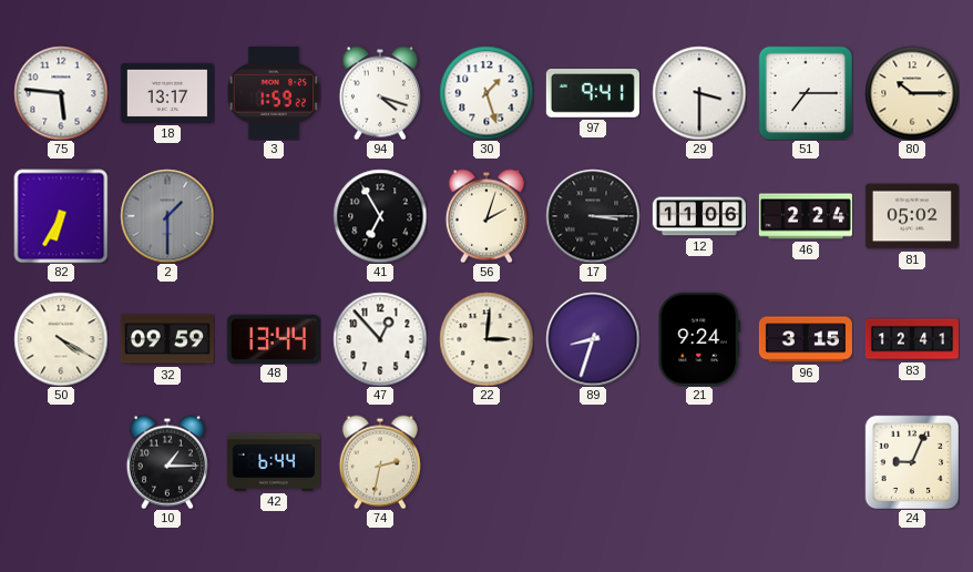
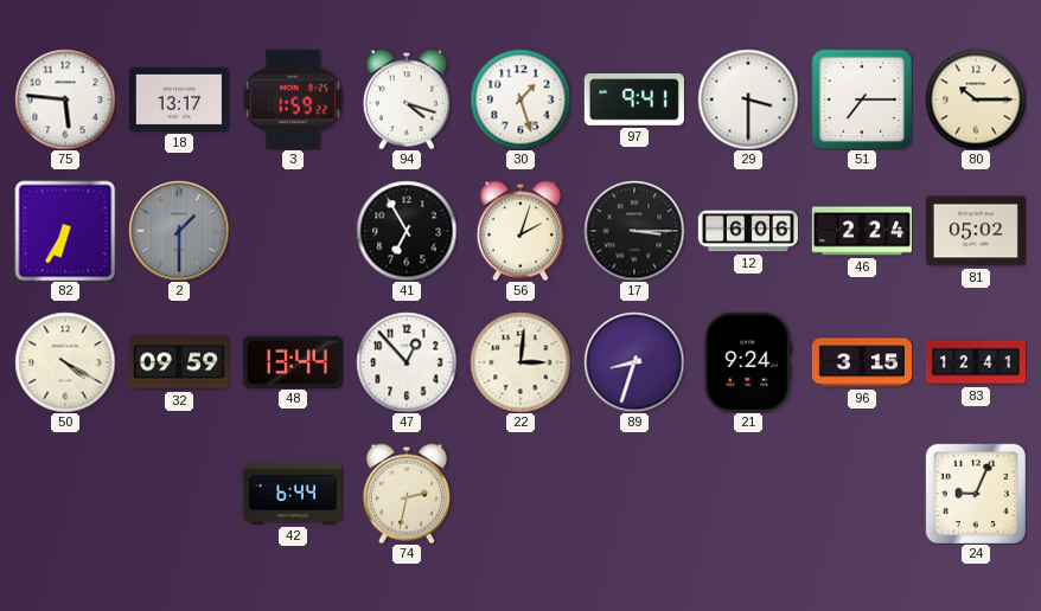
12: 11:06 -> 6:06 (748, 231)
10: 1:15 -> none (167, 462)
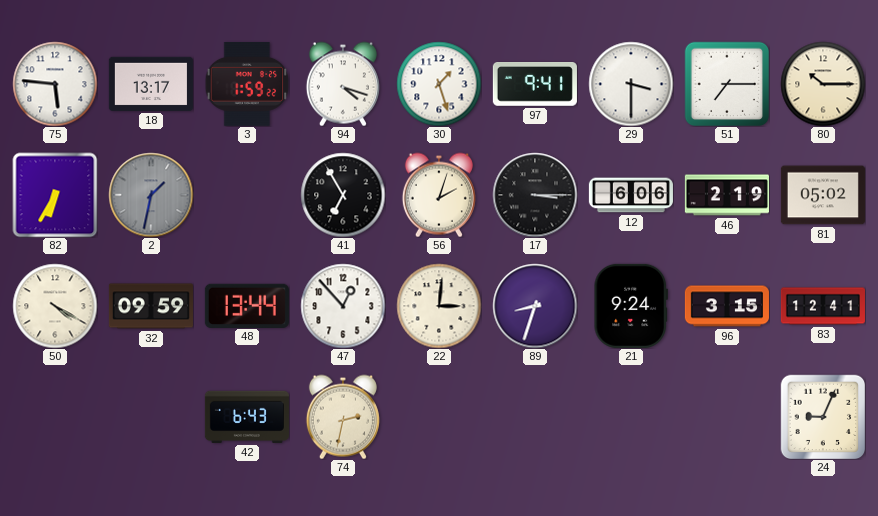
2: 1:30 -> 1:32 (151, 195)
46: 2:24 -> 2:19 (727, 195)
42: 6:44 -> 6:43 (247, 417)
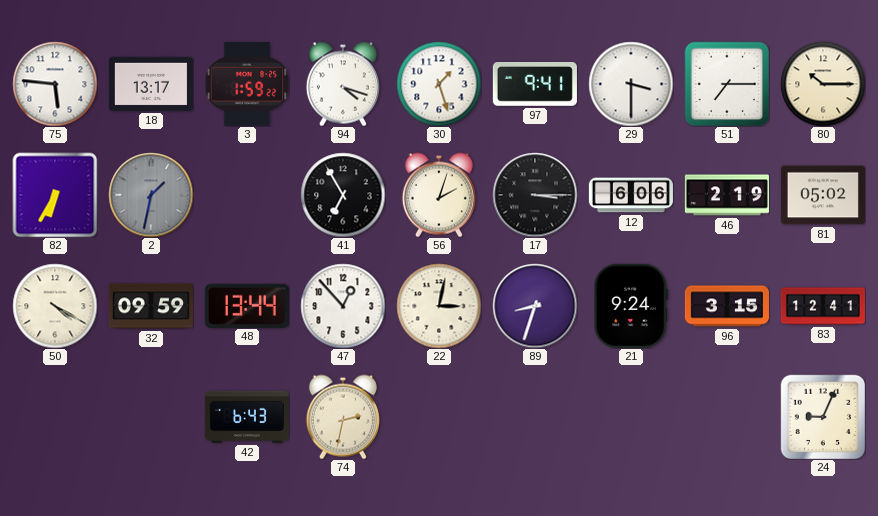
22: 3:01 -> 3:02 (439, 306)
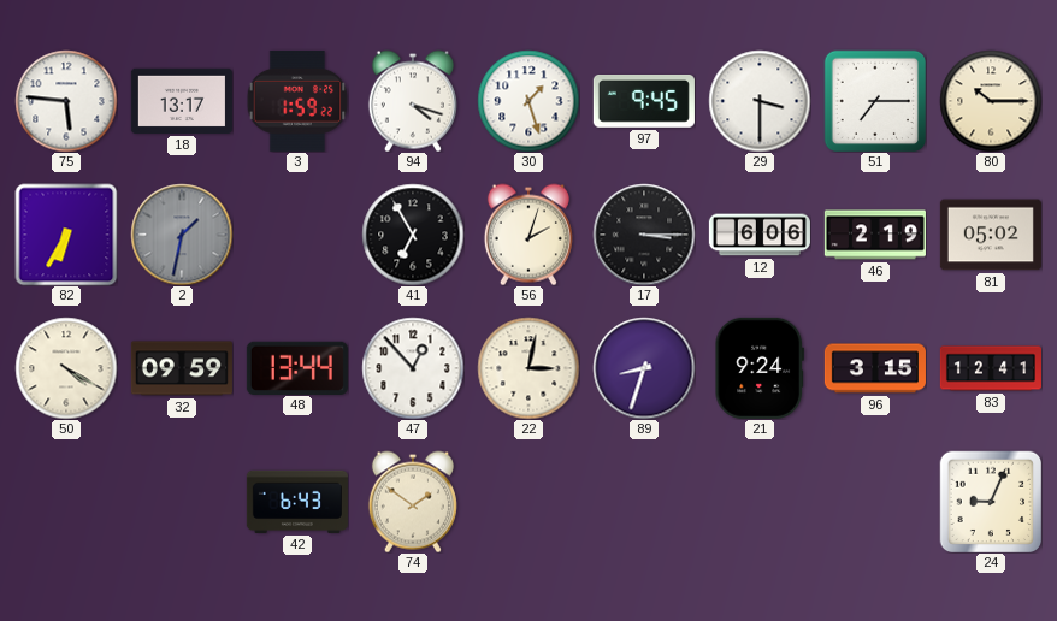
97: 9:41 -> 9:45 (644, 102)
74: 2:32 -> 1:51 (413, 502)
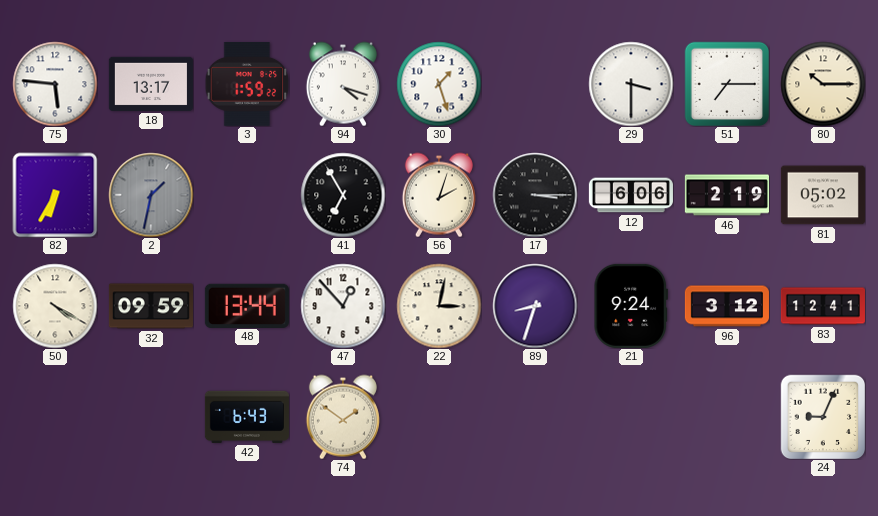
97: 9:45 -> none (644, 102)
96: 3:15 -> 3:12 (727, 306)
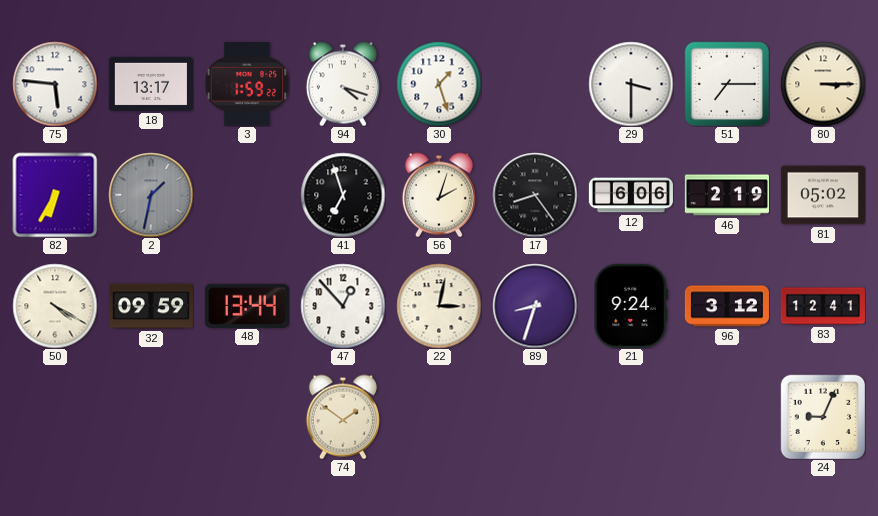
80: 10:15 -> 3:15 (823, 84)
41: 6:55 -> 6:57 (343, 195)
17: 3:15 -> 8:24 (535, 195)
42: 6:43 -> none (247, 417)
